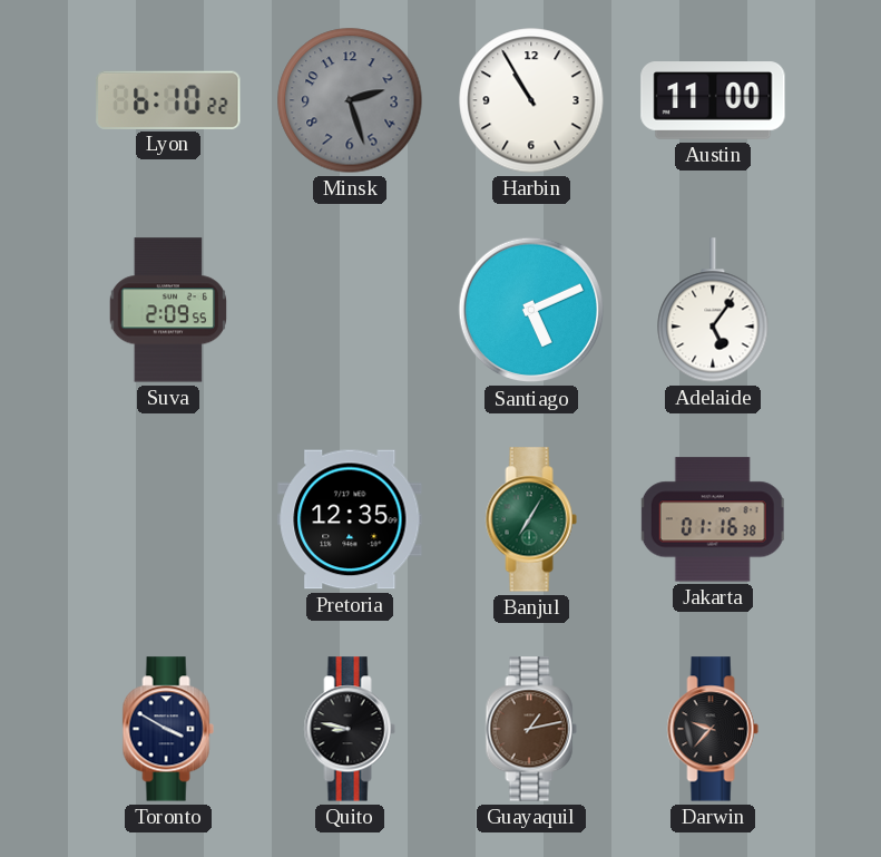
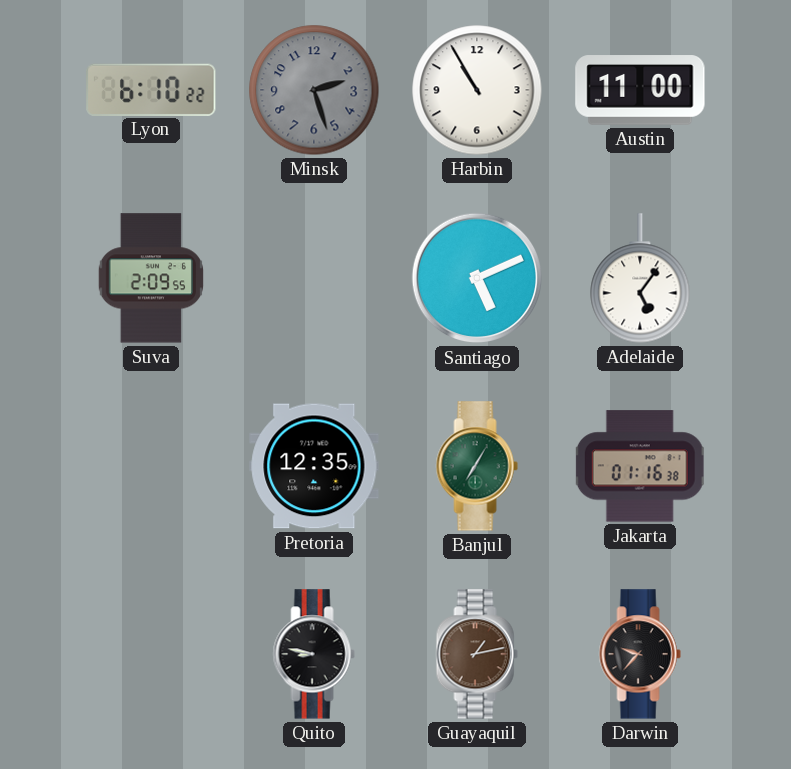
Toronto: 3:50 -> none (168, 729)
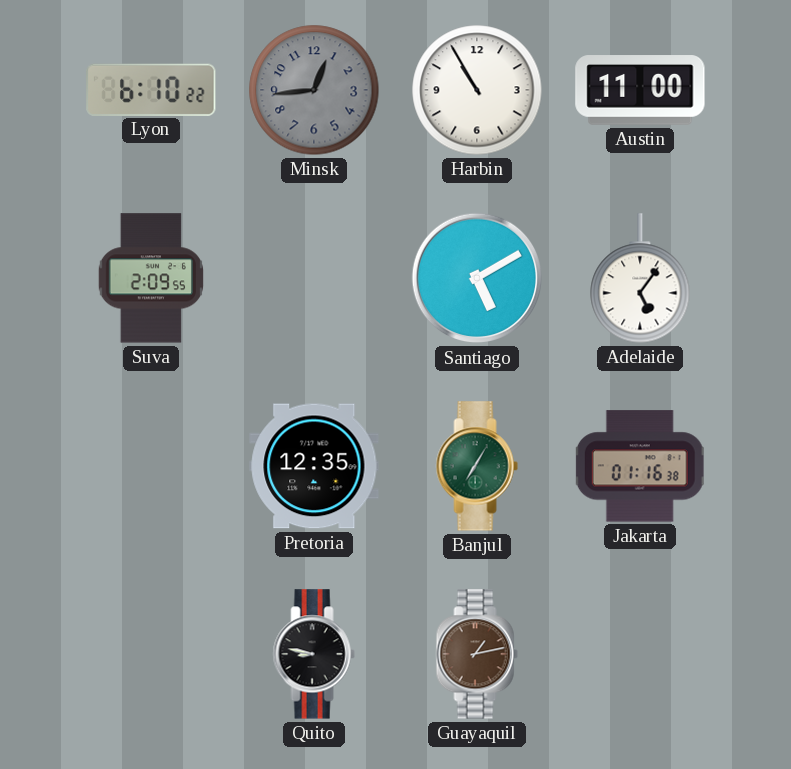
Minsk: 2:27 -> 12:44 (314, 90)
Santiago: 5:11 -> 5:10 (477, 278)
Darwin: 9:37 -> none (640, 654)
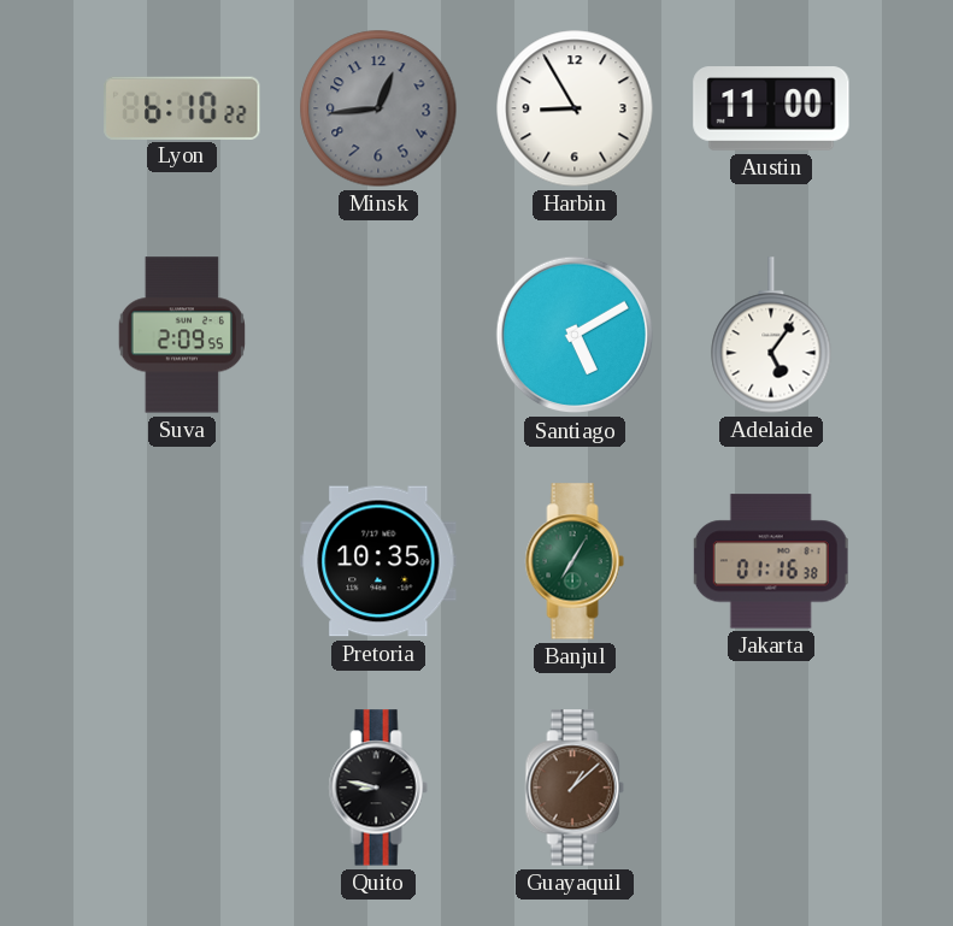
Harbin: 10:55 -> 8:55 (575, 108)
Pretoria: 12:35 -> 10:35 (378, 561)
Guayaquil: 1:13 -> 1:08 (575, 788)
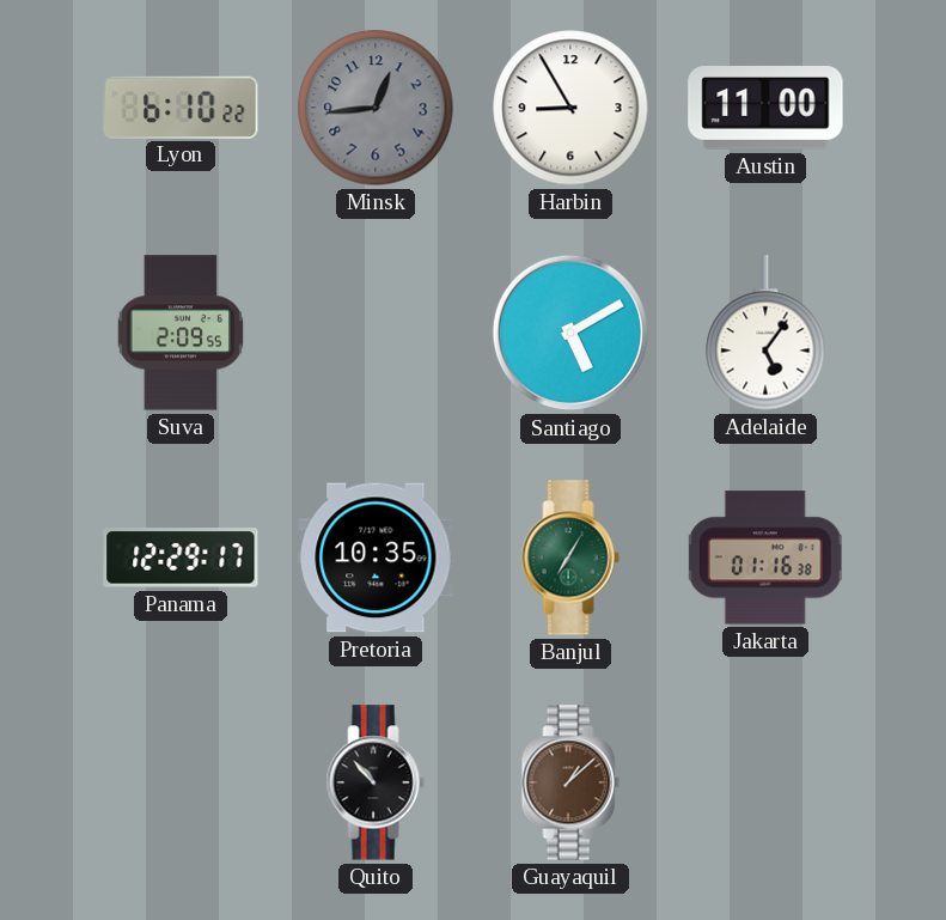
Panama: none -> 12:29 (181, 558)
Quito: 8:47 -> 10:53 (376, 782)
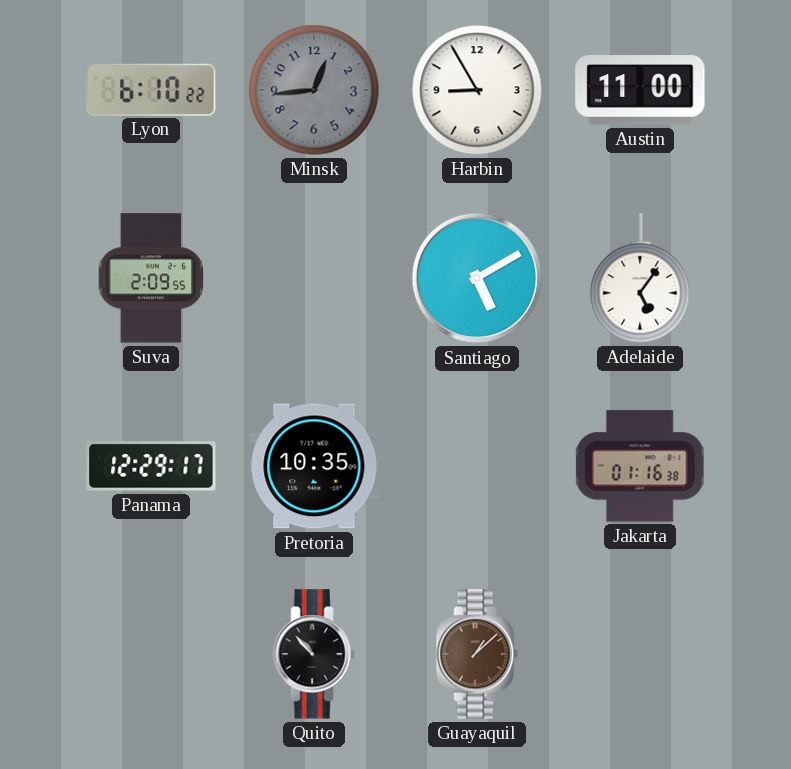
Banjul: 7:05 -> none (570, 558)
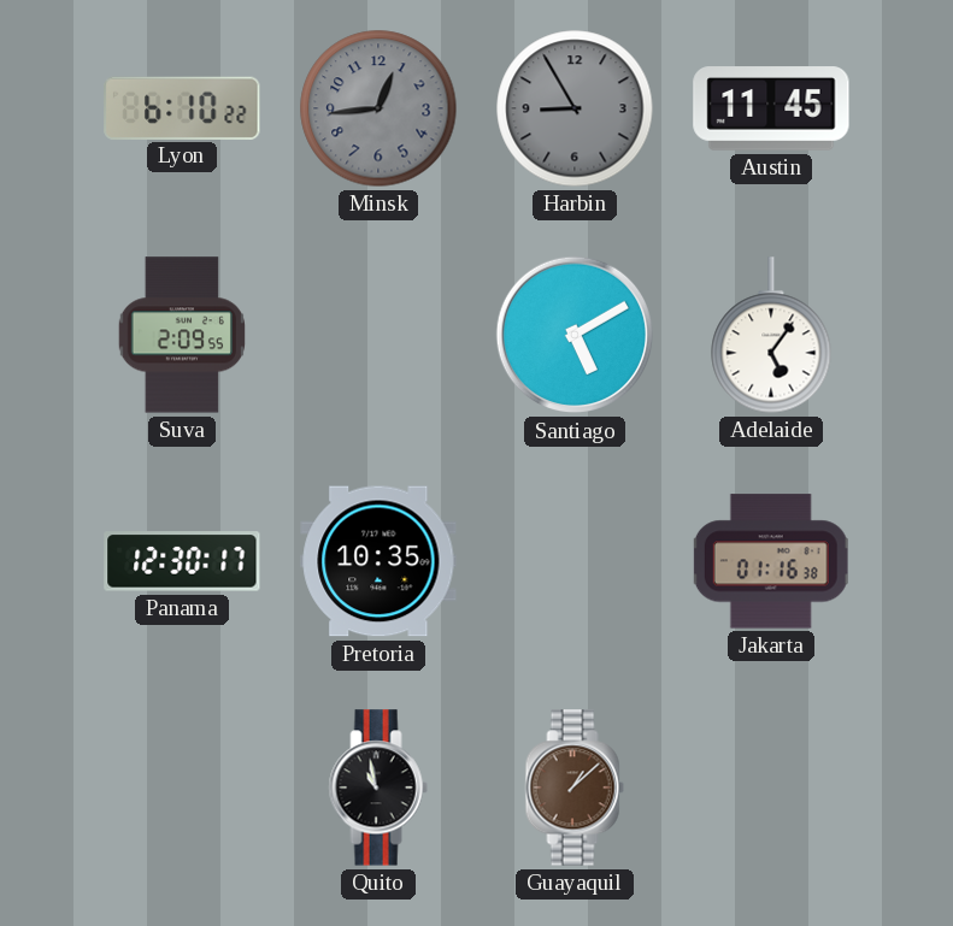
Harbin dial: white -> grey (575, 108)
Austin: 11:00 -> 11:45 (771, 108)
Panama: 12:29 -> 12:30 (182, 561)
Quito: 10:53 -> 10:58 (378, 788)
